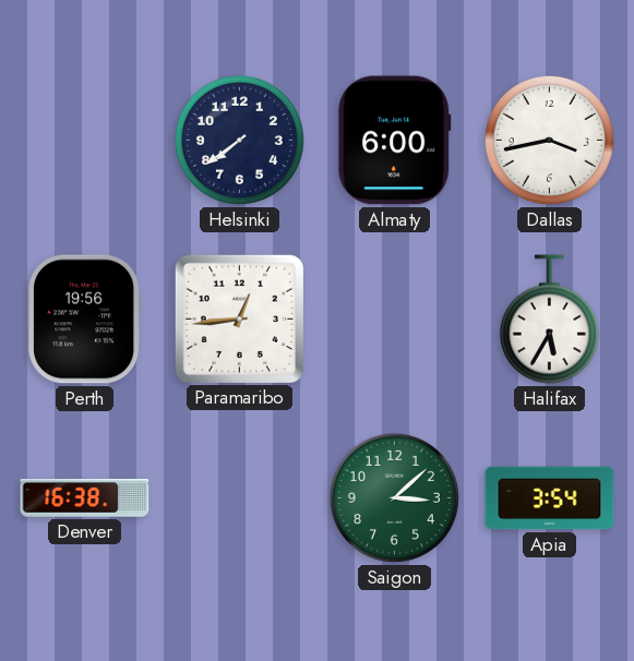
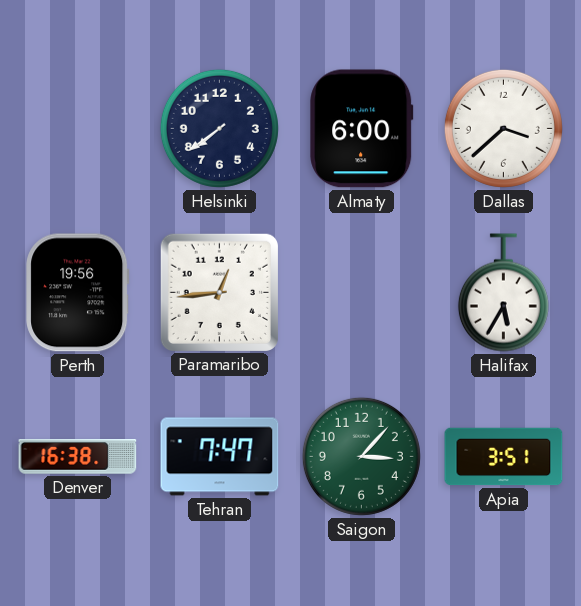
Dallas: 3:43 -> 3:38 (503, 128)
Tehran: none -> 7:47 (220, 457)
Saigon: 3:08 -> 3:07 (361, 456)
Apia: 3:54 -> 3:51 (504, 457)
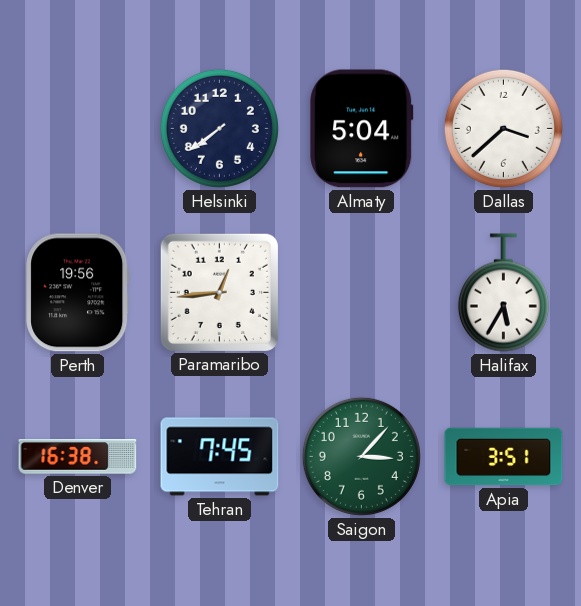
Almaty: 6:00 -> 5:04 (362, 129)
Tehran: 7:47 -> 7:45 (220, 457)
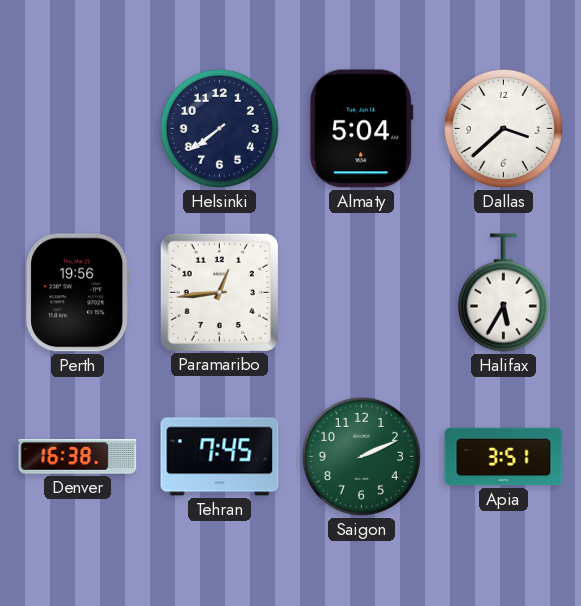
Saigon: 3:07 -> 2:11 (361, 456)
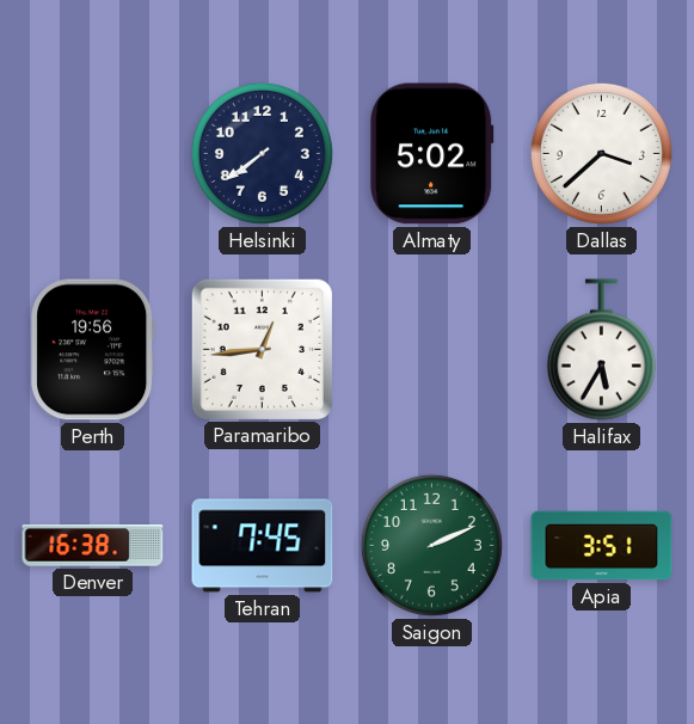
Almaty: 5:04 -> 5:02 (432, 154)
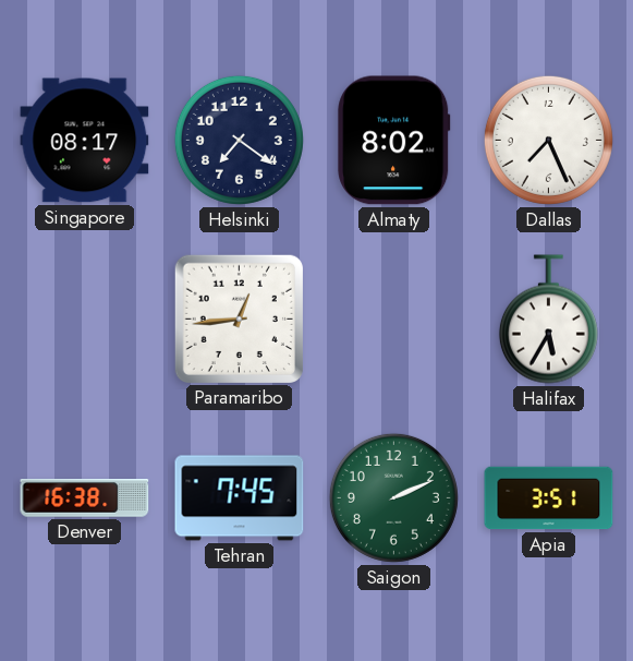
Singapore: none -> 08:17 (85, 141)
Helsinki: 7:39 -> 7:21 (239, 140)
Almaty: 5:02 -> 8:02 (394, 141)
Dallas: 3:38 -> 7:26 (548, 140)
Perth: 19:56 -> none (93, 350)
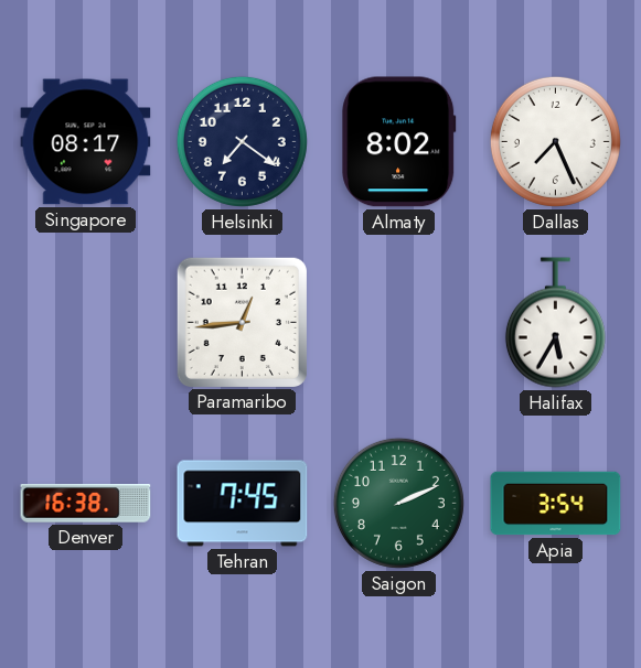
Apia: 3:51 -> 3:54 (556, 504)
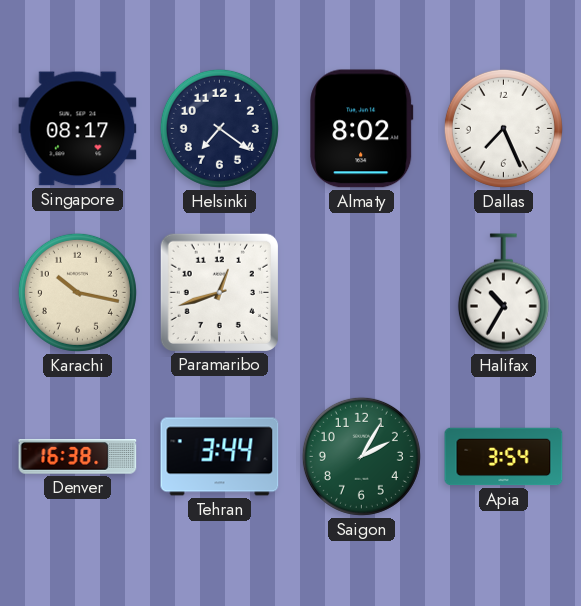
Karachi: none -> 10:17 (77, 292)
Paramaribo: 12:44 -> 12:42 (219, 292)
Halifax: 5:35 -> 10:35 (503, 293)
Tehran: 7:45 -> 3:44 (220, 457)
Saigon: 2:11 -> 2:05 (361, 456)
